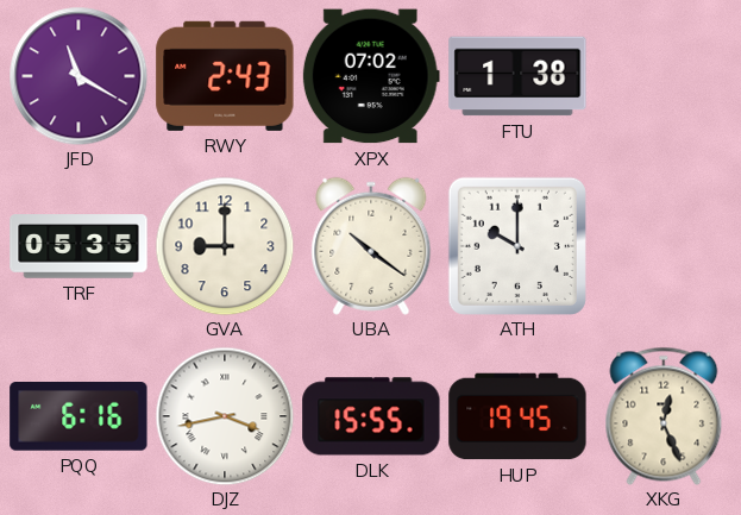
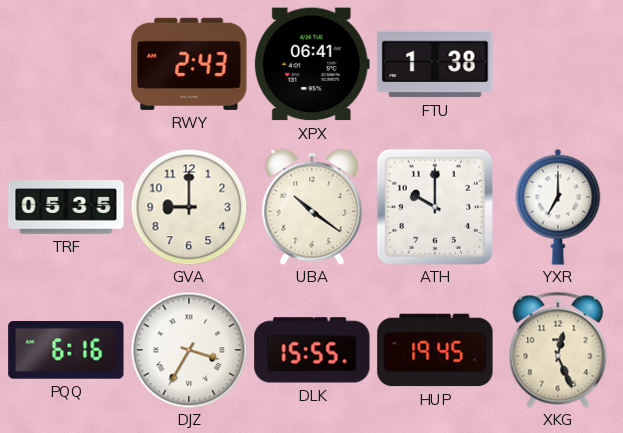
JFD: 11:20 -> none (79, 76)
XPX: 07:02 -> 06:41 (312, 64)
YXR: none -> 7:00 (558, 207)
DJZ: 3:43 -> 3:35 (189, 350)
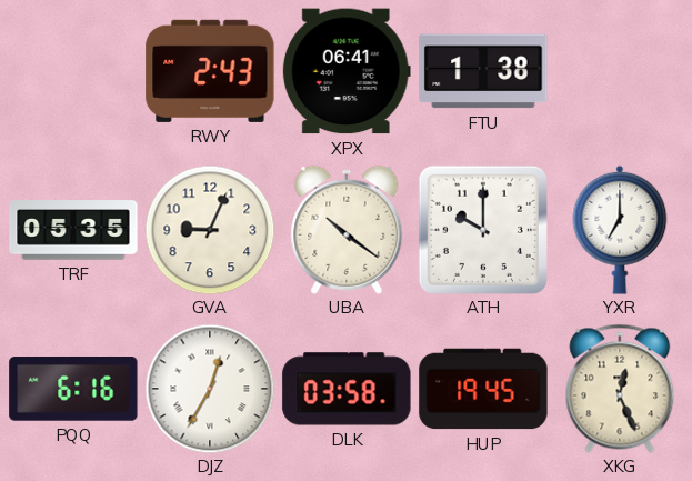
GVA: 9:00 -> 9:04 (210, 230)
DJZ: 3:35 -> 12:35 (210, 389)
DLK: 15:55 -> 03:58 (347, 389)
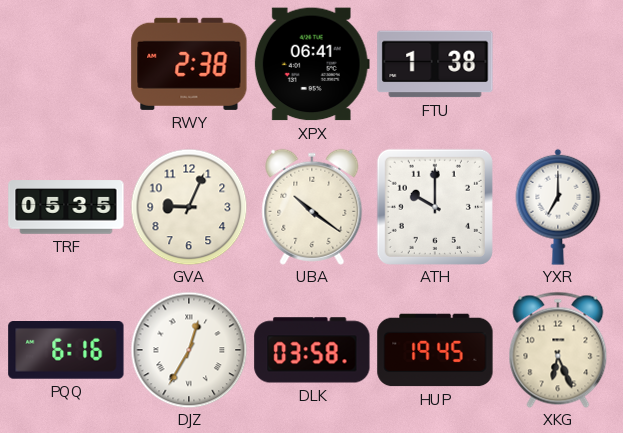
RWY: 2:43 -> 2:38 (189, 64)
XKG: 12:26 -> 6:26 (558, 350)
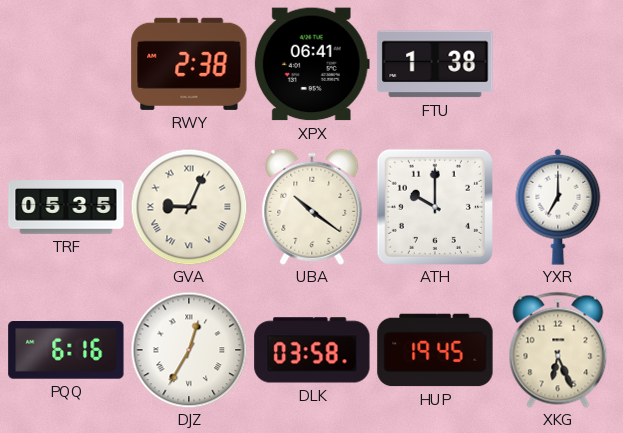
GVA numerals: Arabic -> Roman (189, 207)
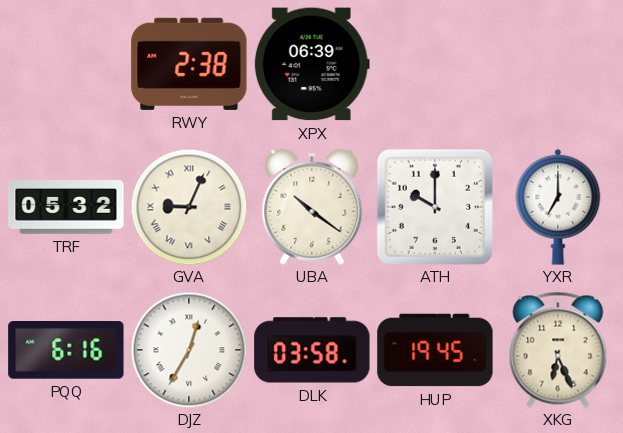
XPX: 06:41 -> 06:39 (312, 64)
FTU: 1:38 -> none (435, 64)
TRF: 05:35 -> 05:32 (66, 207)
